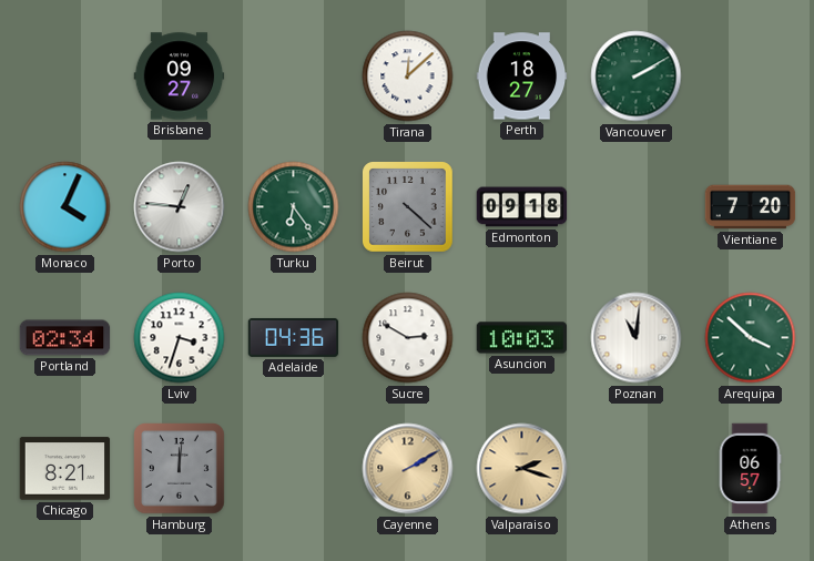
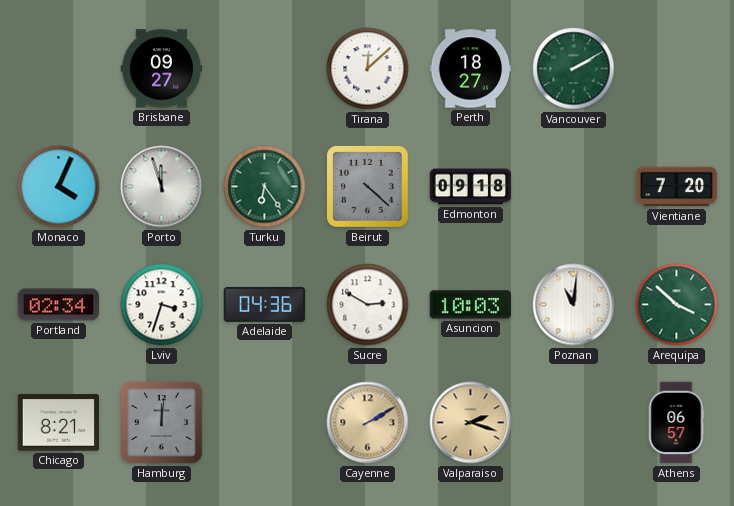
Porto: 12:46 -> 11:57 (162, 187)
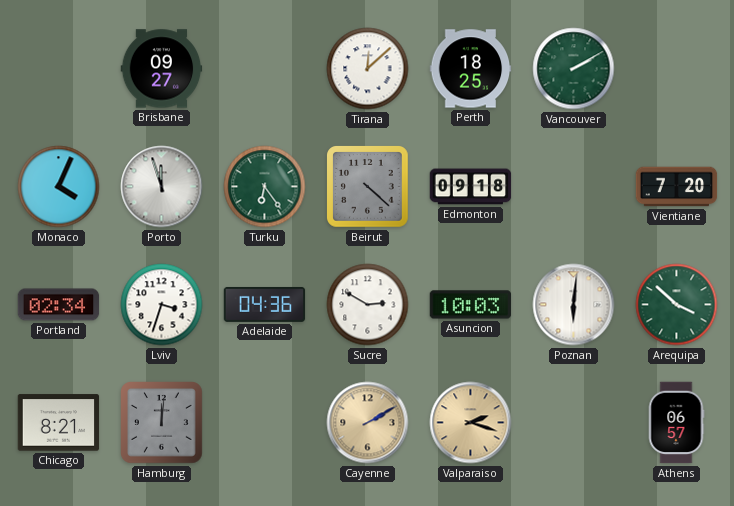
Perth: 18:27 -> 18:25 (471, 69)
Poznan: 11:01 -> 6:01 (574, 305)
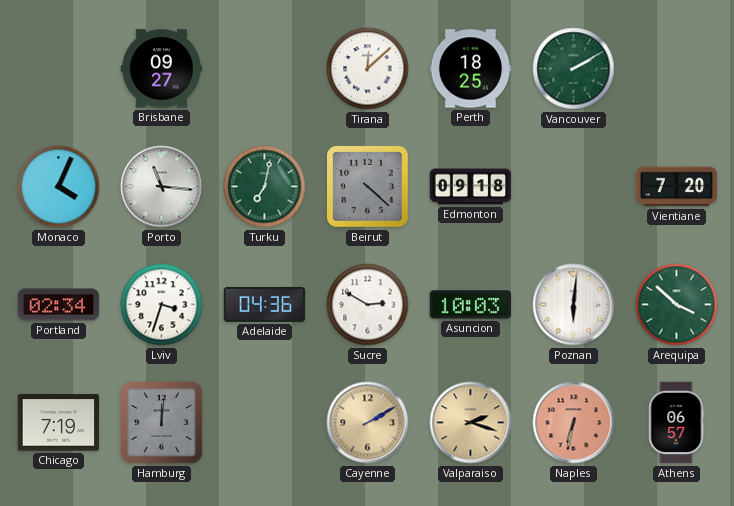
Porto: 11:57 -> 11:16 (162, 187)
Turku: 6:24 -> 7:02 (265, 187)
Chicago: 8:21 -> 7:19 (59, 423)
Naples: none -> 6:32 (574, 423)
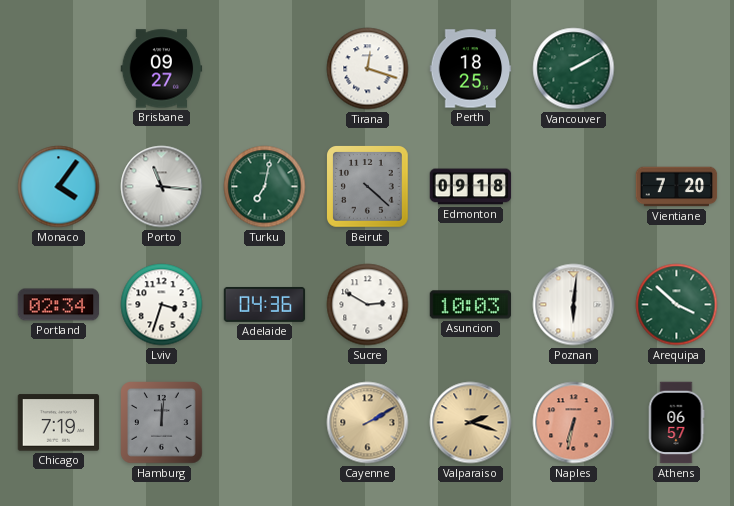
Tirana: 12:08 -> 12:18 (368, 69)
Monaco: 4:04 -> 4:06 (59, 187)
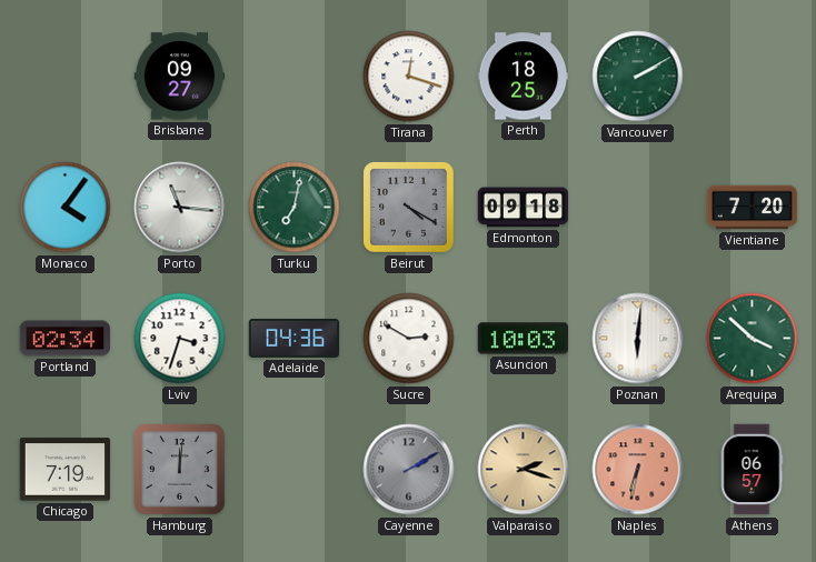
Beirut: 4:22 -> 4:20 (409, 208)
Cayenne dial: champagne -> grey (409, 470)
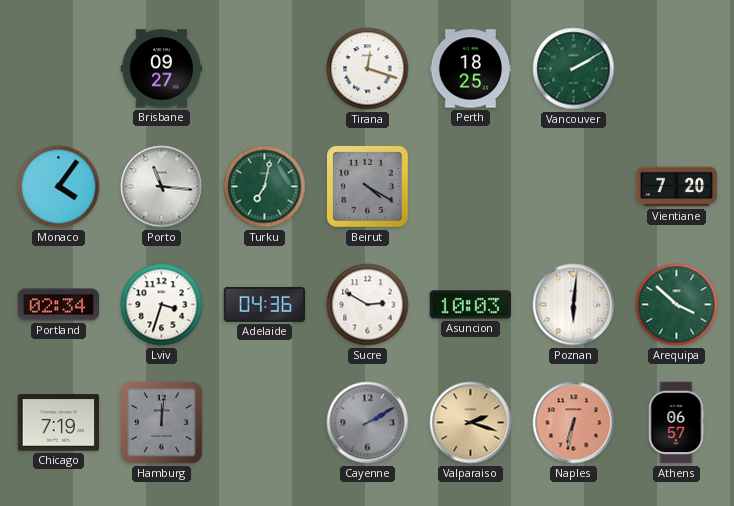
Edmonton: 09:18 -> none (524, 208)
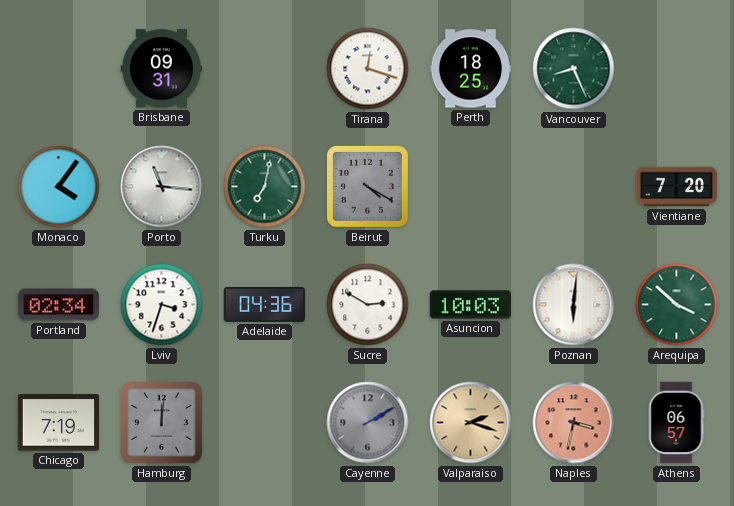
Brisbane: 09:27 -> 09:31 (162, 69)
Vancouver: 2:10 -> 8:26 (574, 69)
Naples: 6:32 -> 3:32 (574, 423)
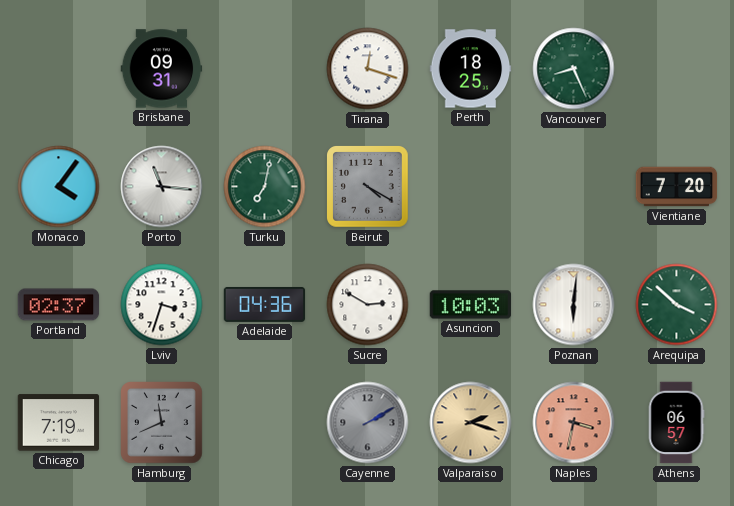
Portland: 02:34 -> 02:37 (59, 305)
Hamburg: 12:01 -> 11:41 (162, 423)
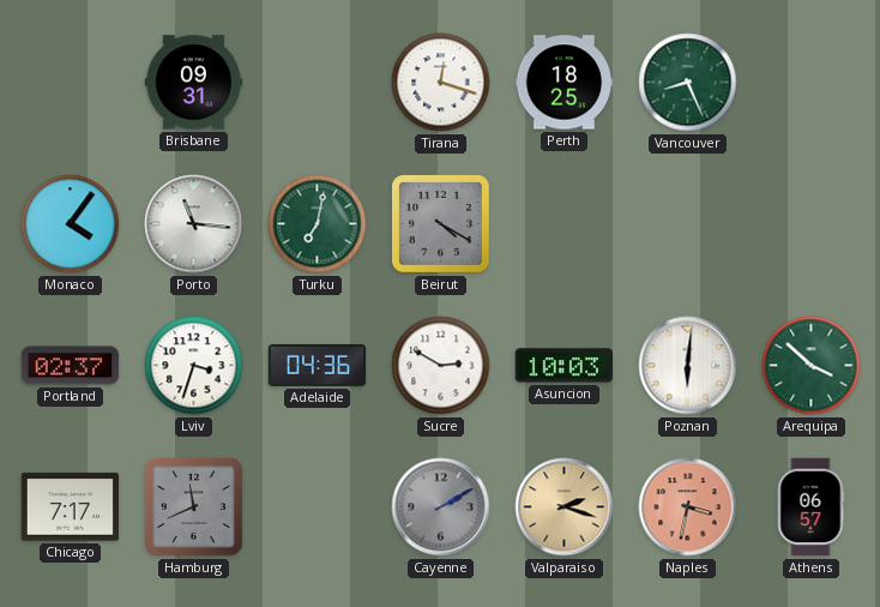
Vientiane: 7:20 -> none (677, 187)
Chicago: 7:19 -> 7:17 (71, 507)
